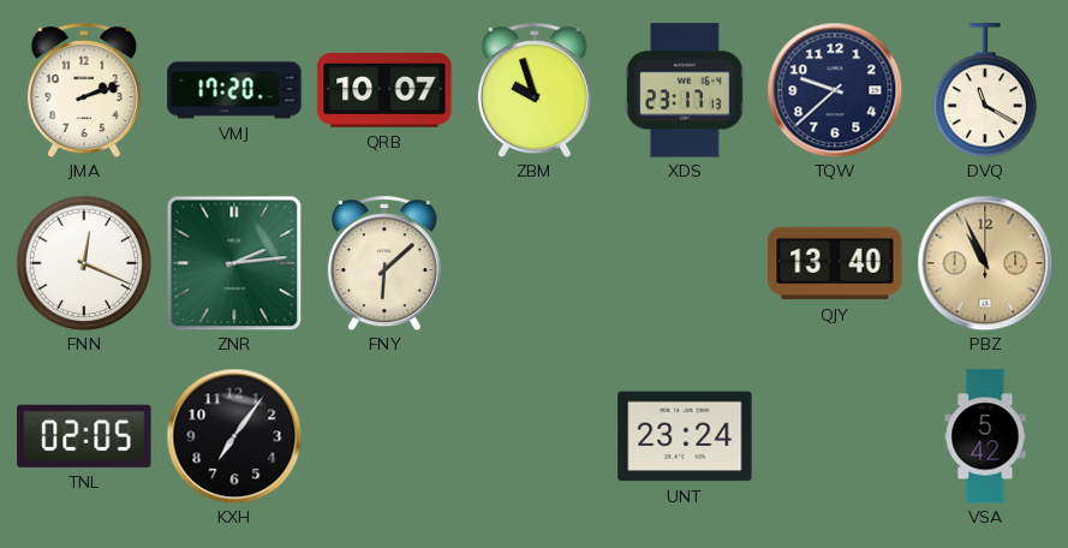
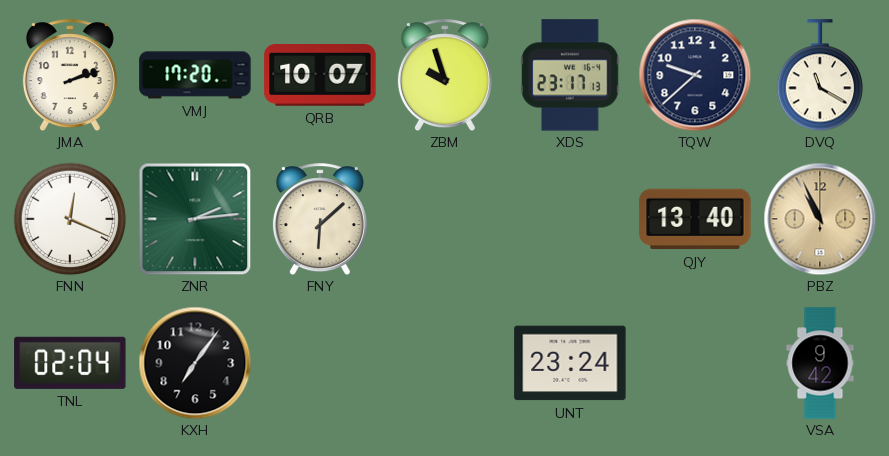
TNL: 02:05 -> 02:04 (70, 363)
VSA: 5:42 -> 9:42 (820, 363)
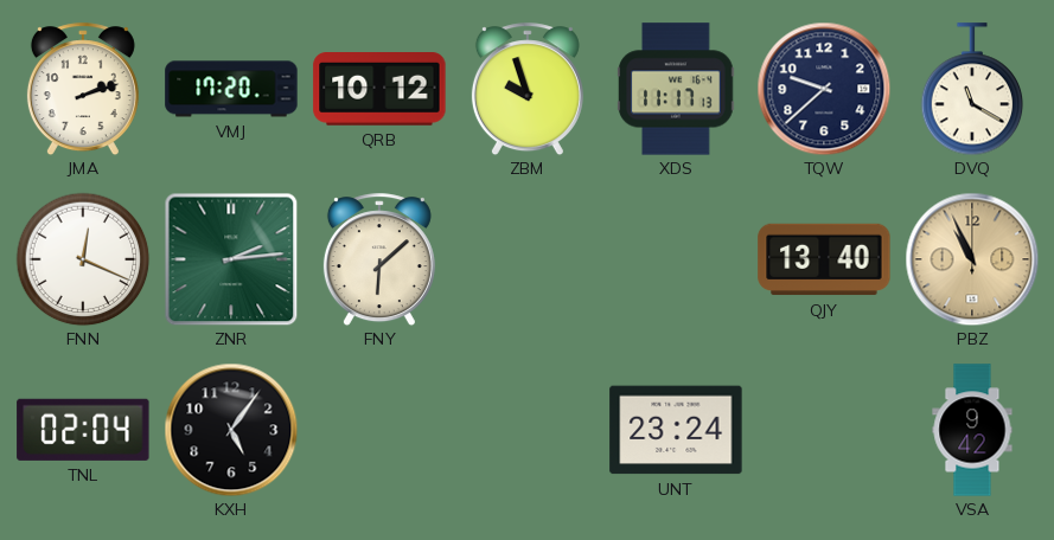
QRB: 10:07 -> 10:12 (379, 90)
XDS: 23:17 -> 11:17 (676, 89)
KXH: 7:06 -> 5:06 (231, 430)
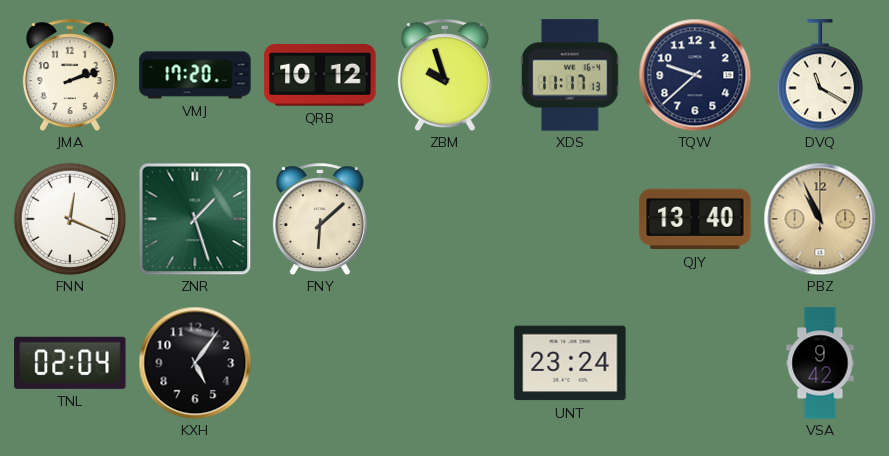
ZNR: 2:14 -> 1:27 (195, 219)
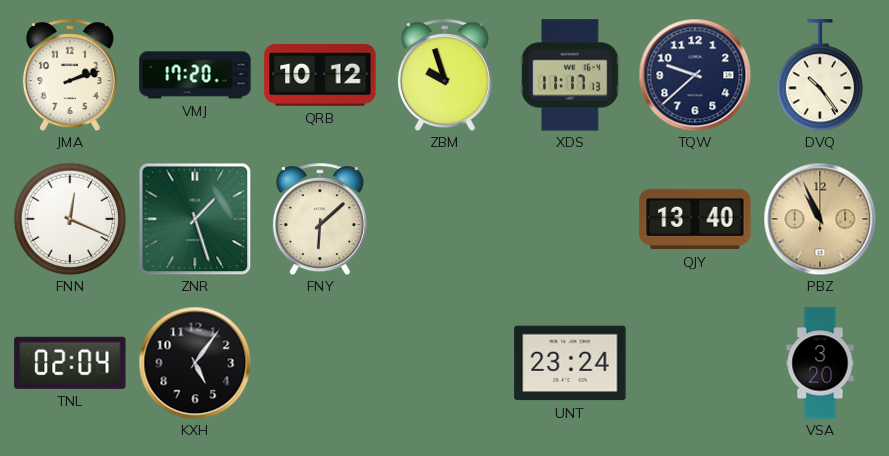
DVQ: 11:20 -> 10:24 (820, 75)
VSA: 9:42 -> 3:20 (820, 363)
